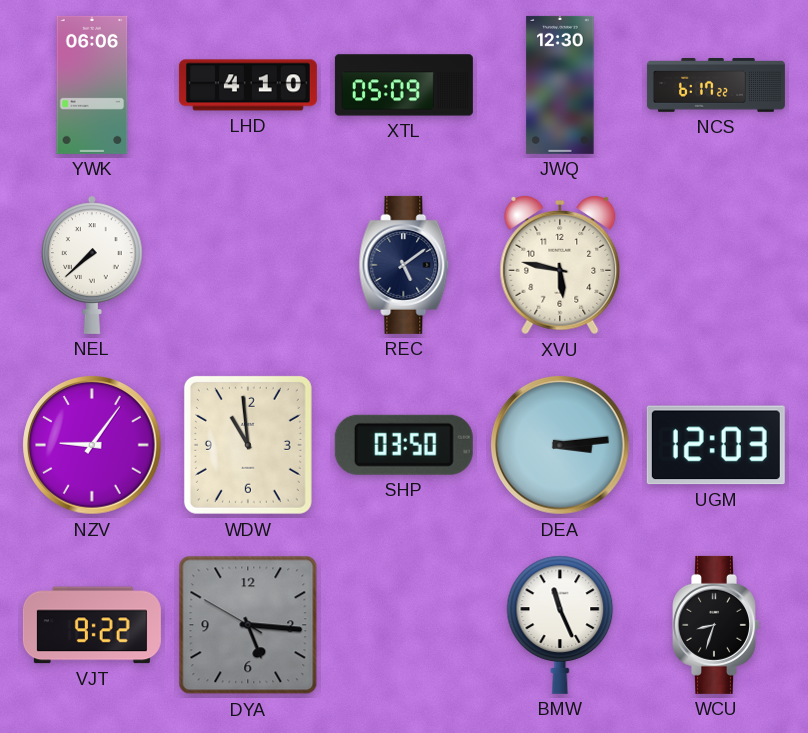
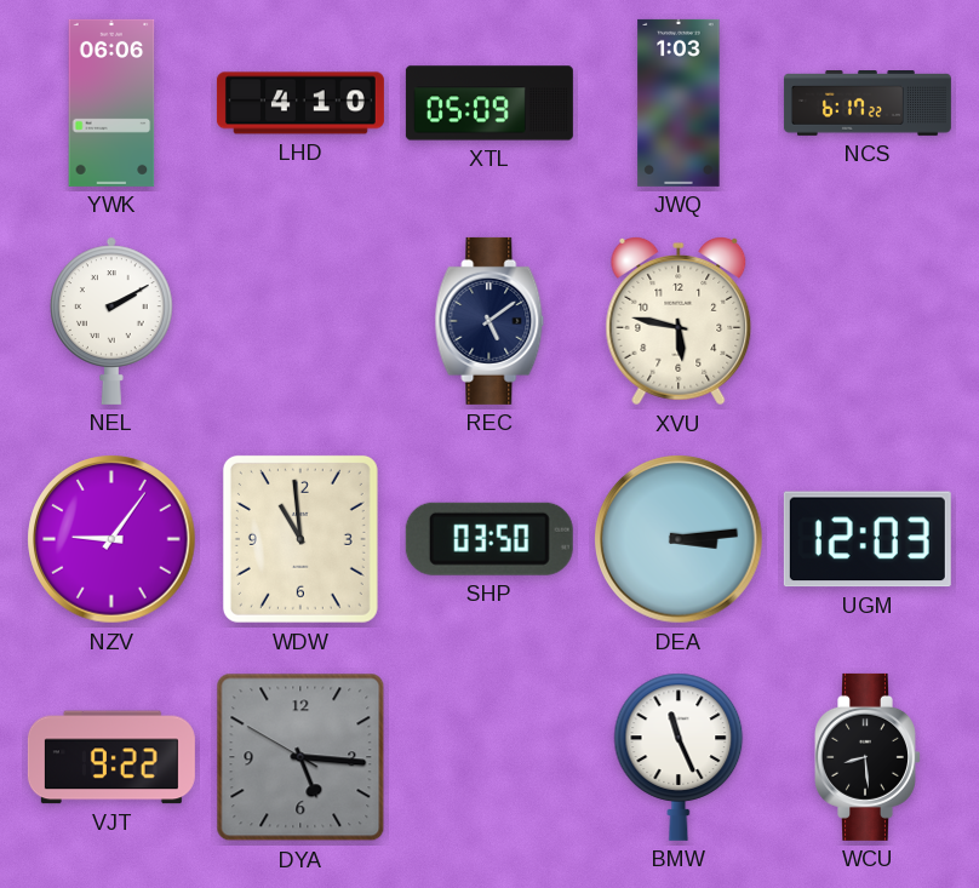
JWQ: 12:30 -> 1:03 (679, 103)
NEL: 7:38 -> 2:10 (111, 321)
WCU: 8:33 -> 8:29 (869, 757)
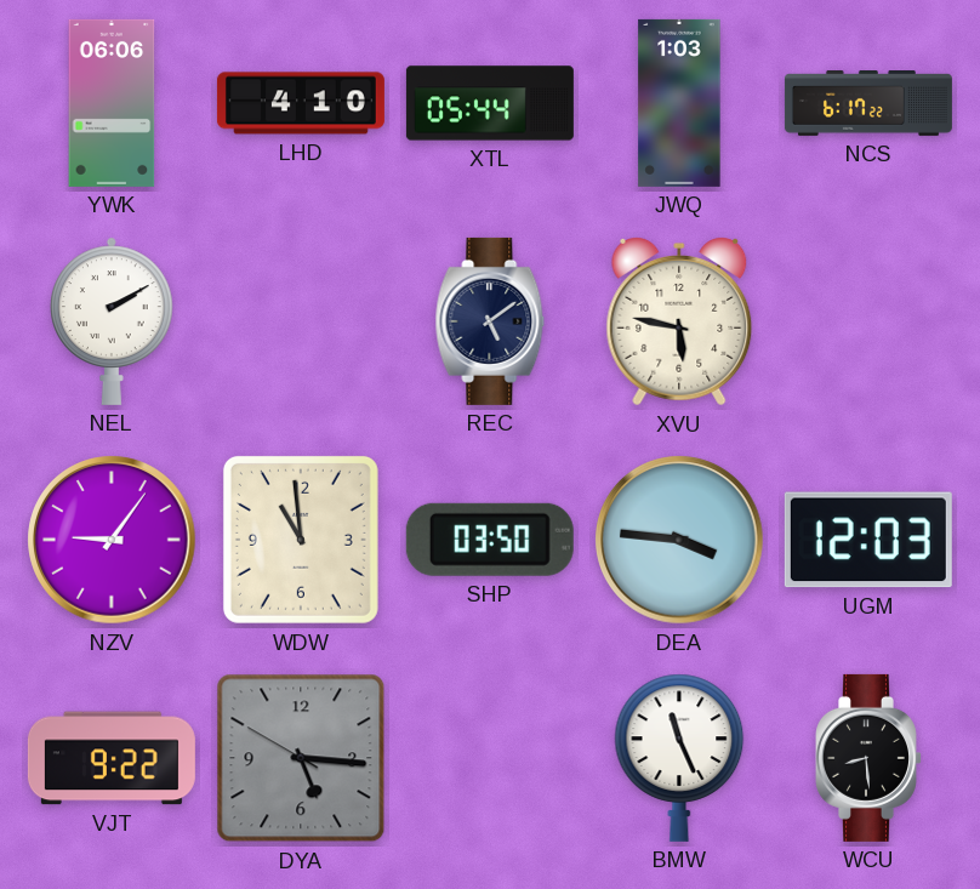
XTL: 05:09 -> 05:44 (490, 103)
DEA: 3:14 -> 3:46 (679, 540)
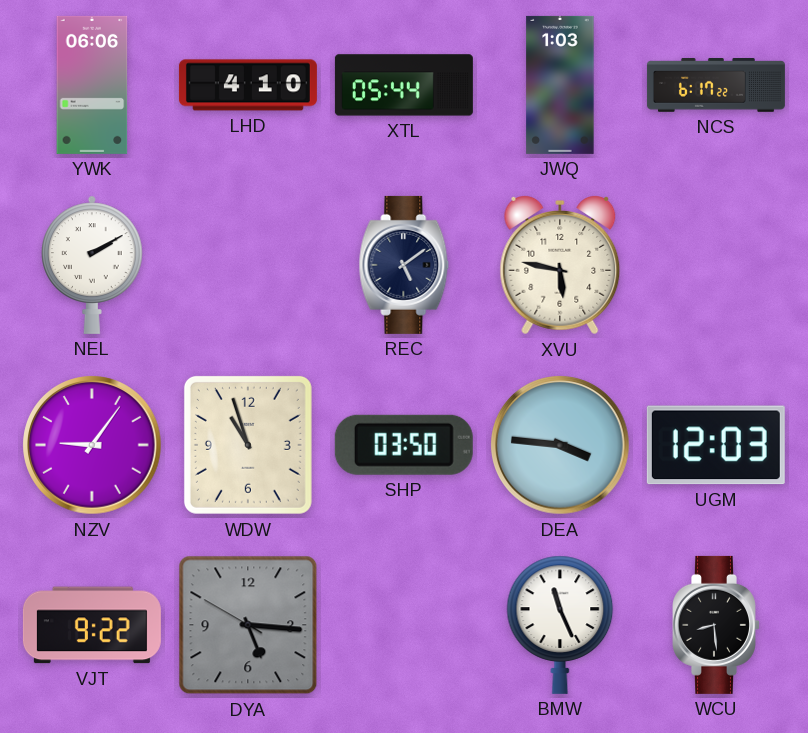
WDW: 10:59 -> 10:57 (248, 445)
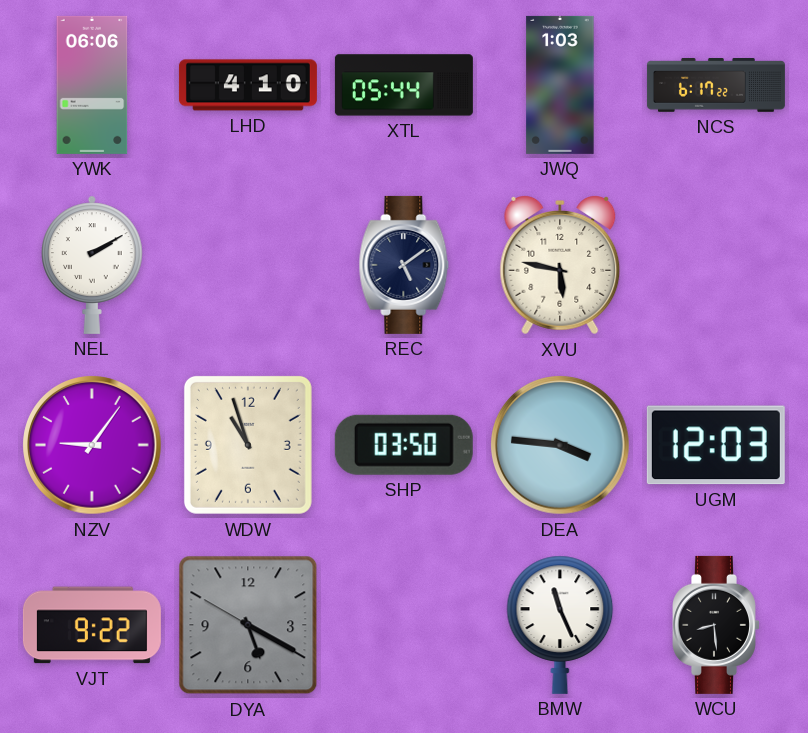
DYA: 5:15 -> 5:19 (248, 625)
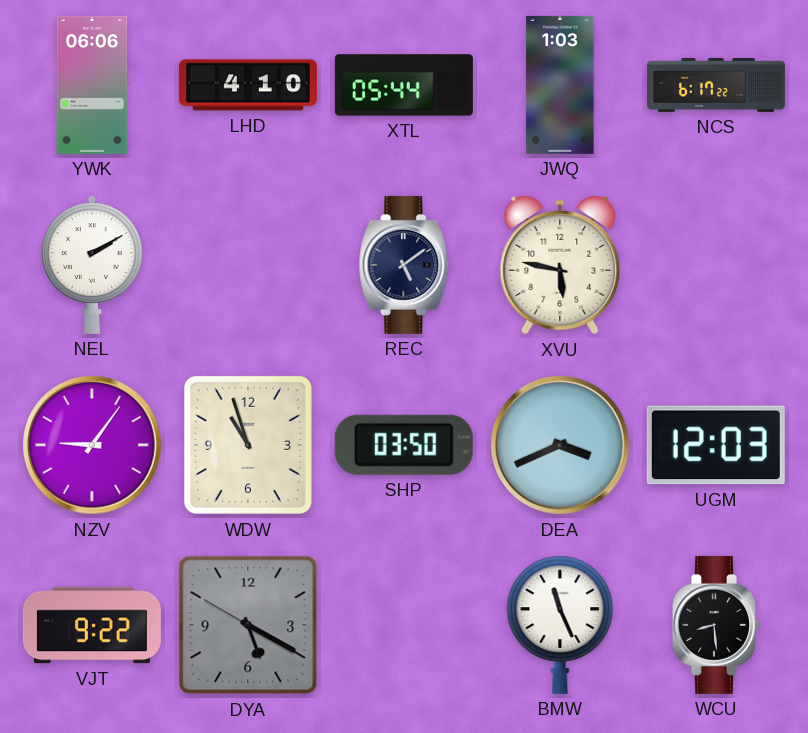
DEA: 3:46 -> 3:41 (560, 445)
